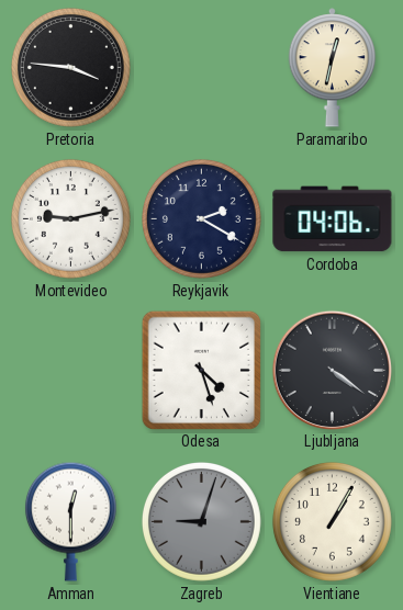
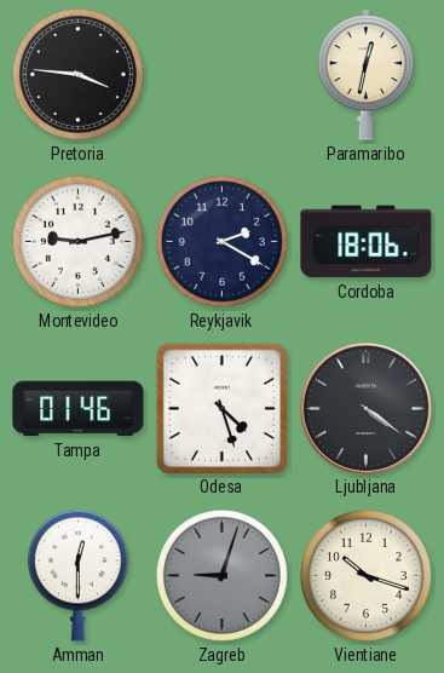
Cordoba: 04:06 -> 18:06 (367, 242)
Tampa: none -> 01:46 (79, 409)
Vientiane: 1:05 -> 10:18 (365, 575)
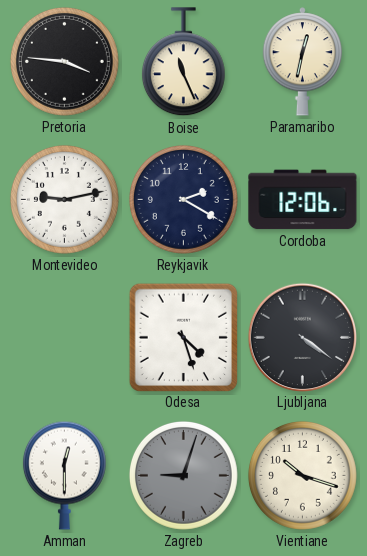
Boise: none -> 11:26 (183, 62)
Cordoba: 18:06 -> 12:06 (303, 200)
Tampa: 01:46 -> none (79, 409)
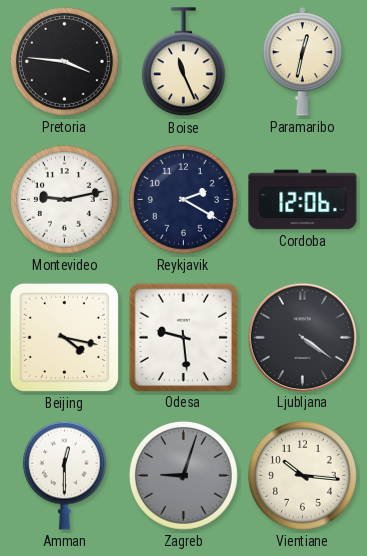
Beijing: none -> 4:17 (64, 337)
Odesa: 4:27 -> 9:29 (183, 337)
Vientiane: 10:18 -> 10:16 (302, 475)
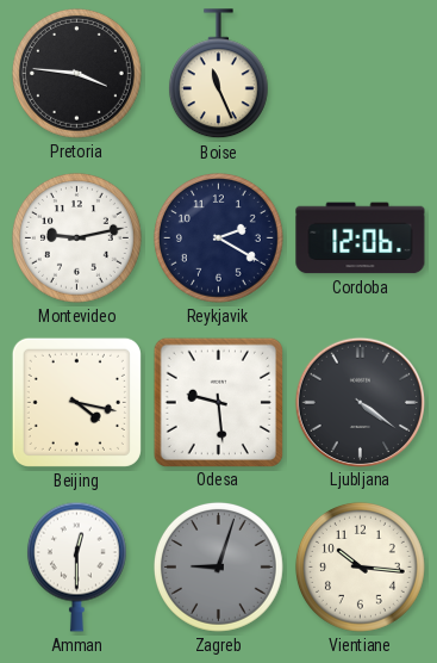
Paramaribo: 12:32 -> none (303, 62)
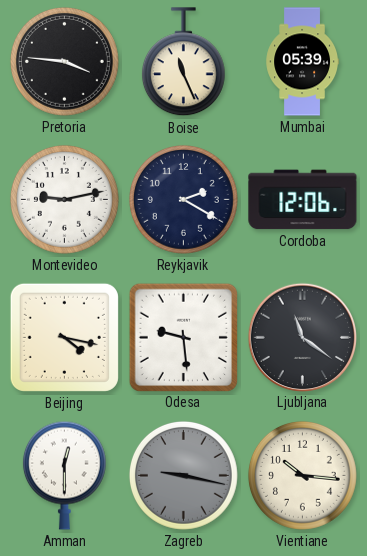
Mumbai: none -> 05:39 (302, 62)
Ljubljana: 4:21 -> 11:21 (302, 337)
Zagreb: 9:03 -> 9:17 (183, 475)
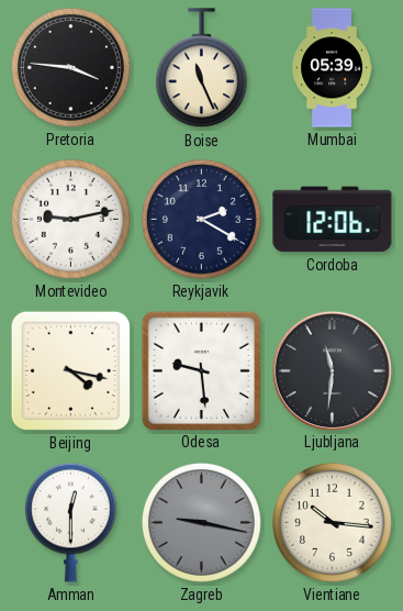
Ljubljana: 11:21 -> 11:31 (332, 370)
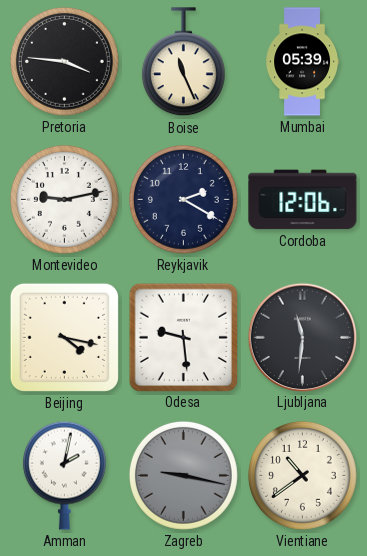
Amman: 12:30 -> 2:02 (64, 475)
Vientiane: 10:16 -> 10:39 (302, 475)
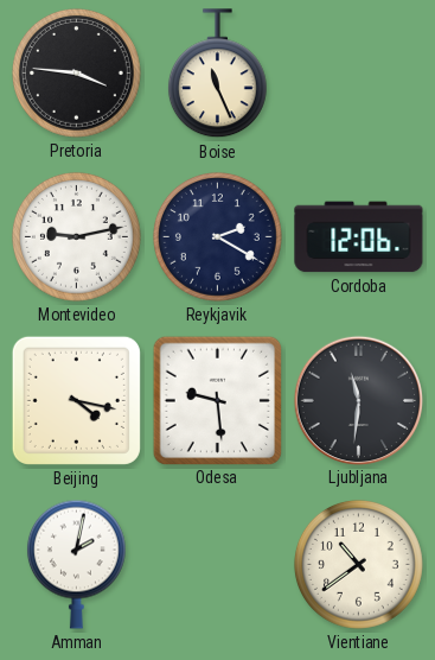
Mumbai: 05:39 -> none (302, 62)
Zagreb: 9:17 -> none (183, 475)
